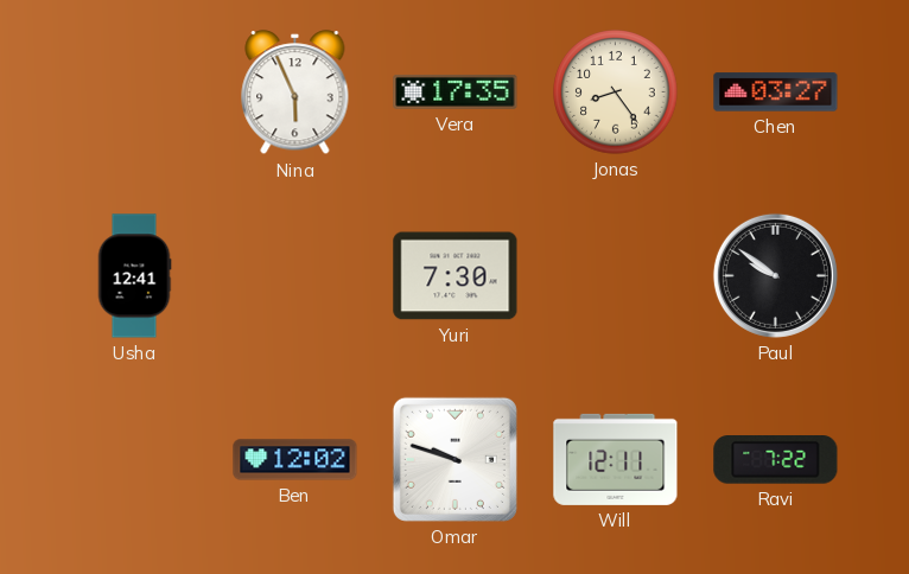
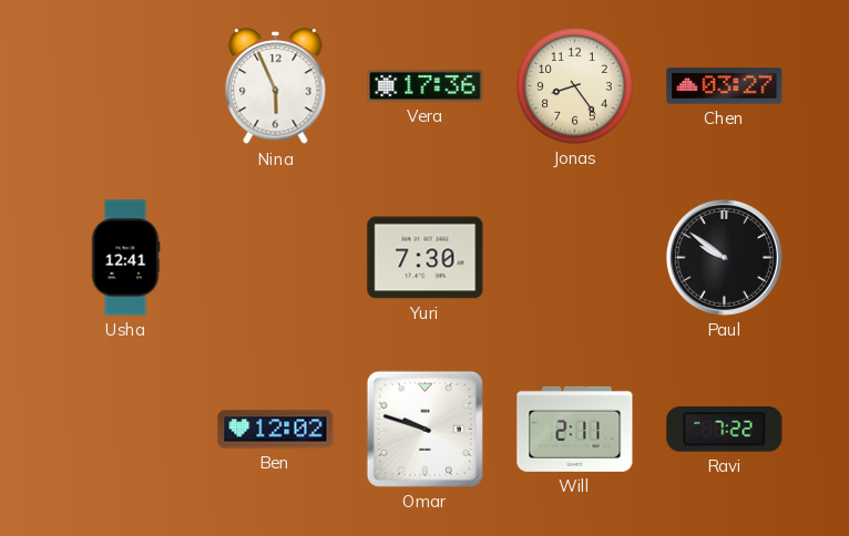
Vera: 17:35 -> 17:36 (426, 85)
Will: 12:11 -> 2:11 (575, 429)
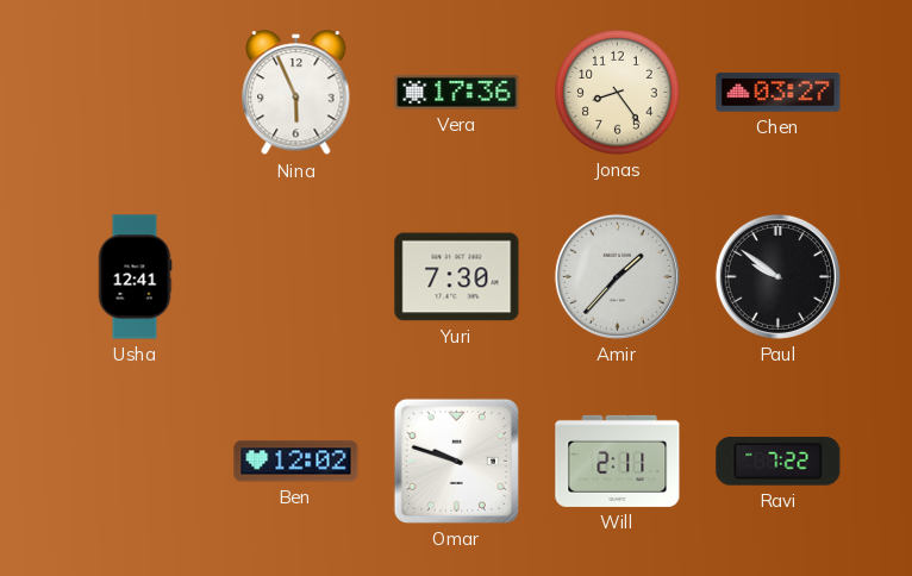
Amir: none -> 1:37 (617, 276)
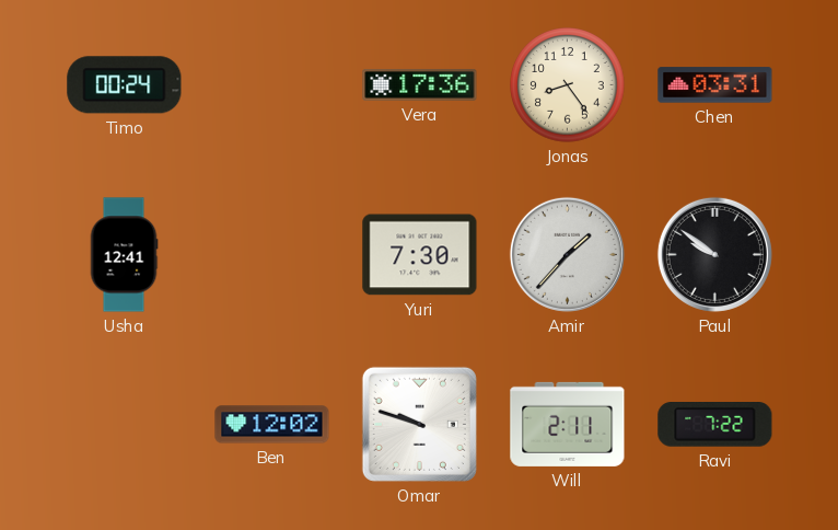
Timo: none -> 00:24 (125, 85)
Nina: 5:56 -> none (296, 93)
Chen: 03:27 -> 03:31 (715, 85)
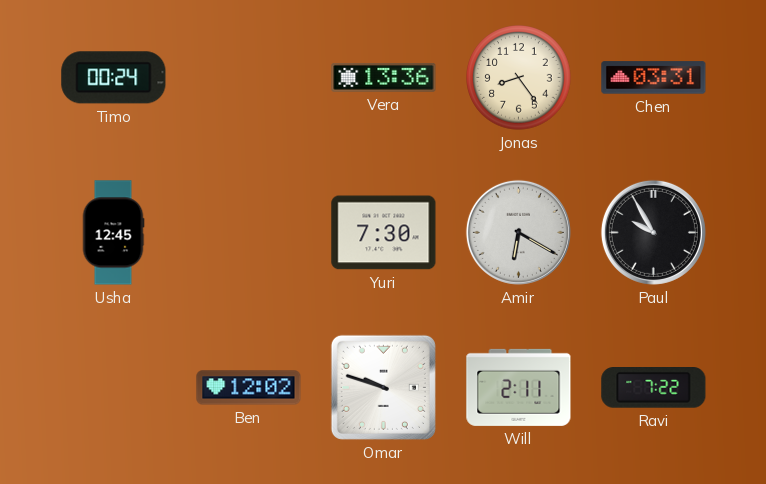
Vera: 17:36 -> 13:36 (384, 77)
Usha: 12:41 -> 12:45 (113, 233)
Amir: 1:37 -> 6:20 (518, 232)
Paul: 9:51 -> 9:55 (653, 232)
